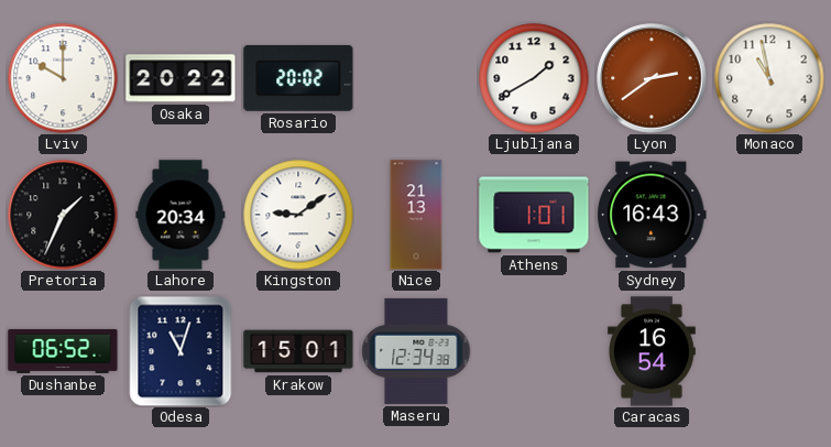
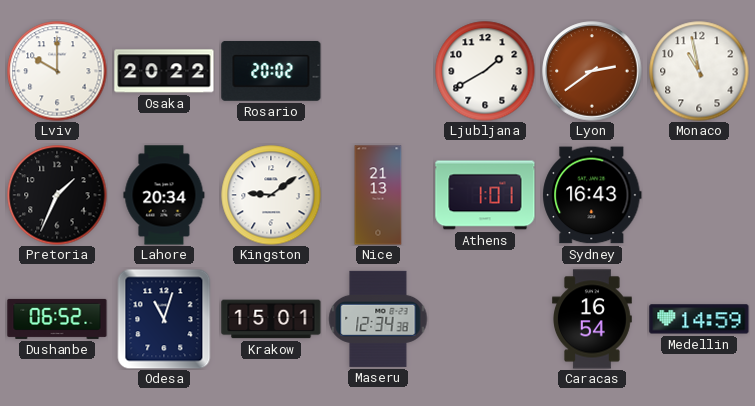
Medellin: none -> 14:59 (699, 319)
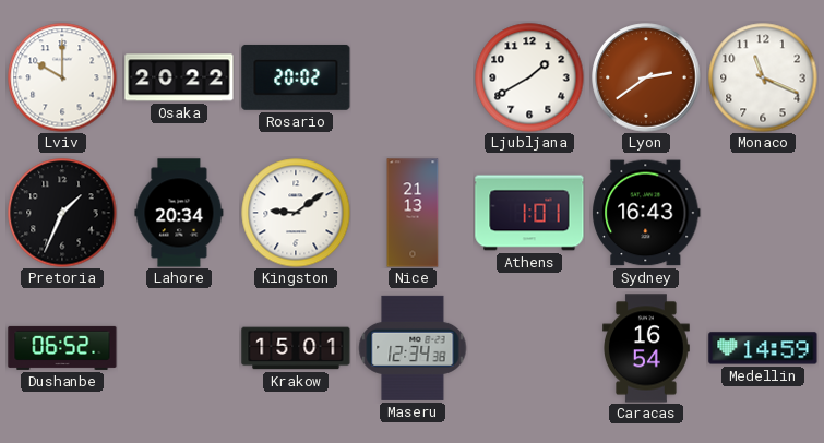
Monaco: 10:58 -> 11:19 (763, 77)
Odesa: 11:03 -> none (164, 319)
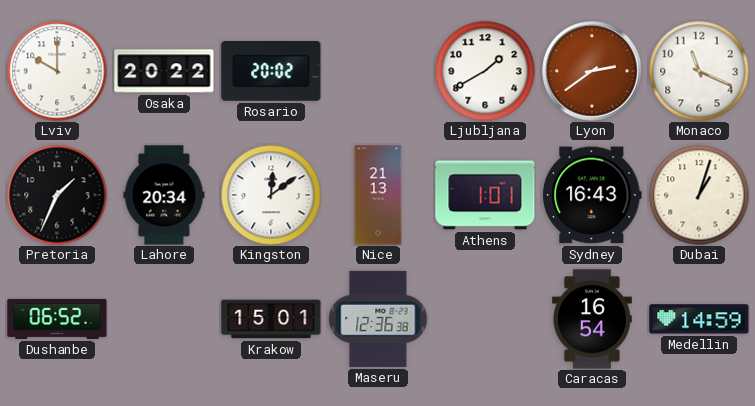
Kingston: 9:09 -> 12:09 (271, 195)
Dubai: none -> 1:03 (699, 195)
Maseru: 12:34 -> 12:36 (378, 319)
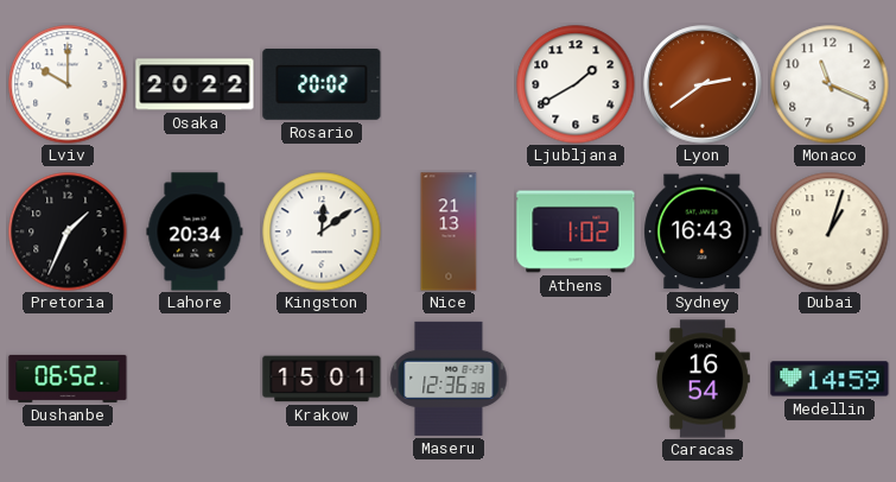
Athens: 1:01 -> 1:02 (576, 232)
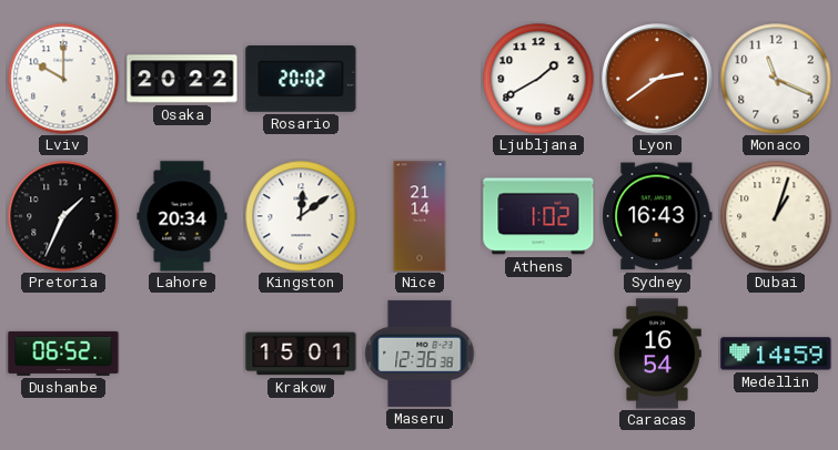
Nice: 21:13 -> 21:14 (420, 216)
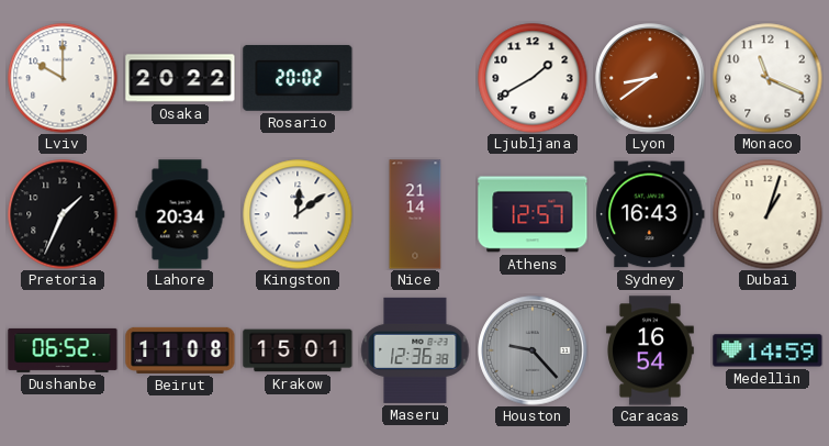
Lyon: 2:39 -> 8:39 (650, 78)
Athens: 1:02 -> 12:57 (533, 214)
Beirut: none -> 11:08 (180, 350)
Houston: none -> 9:23 (533, 350)
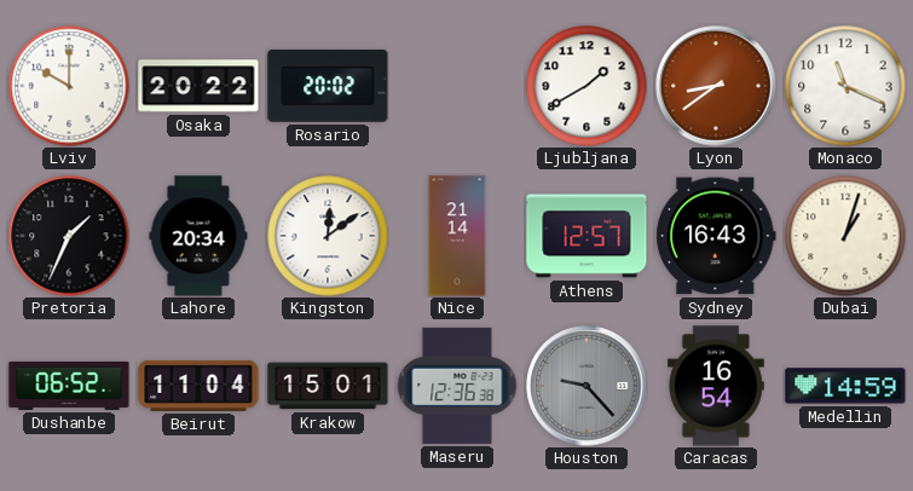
Beirut: 11:08 -> 11:04 (198, 386)
